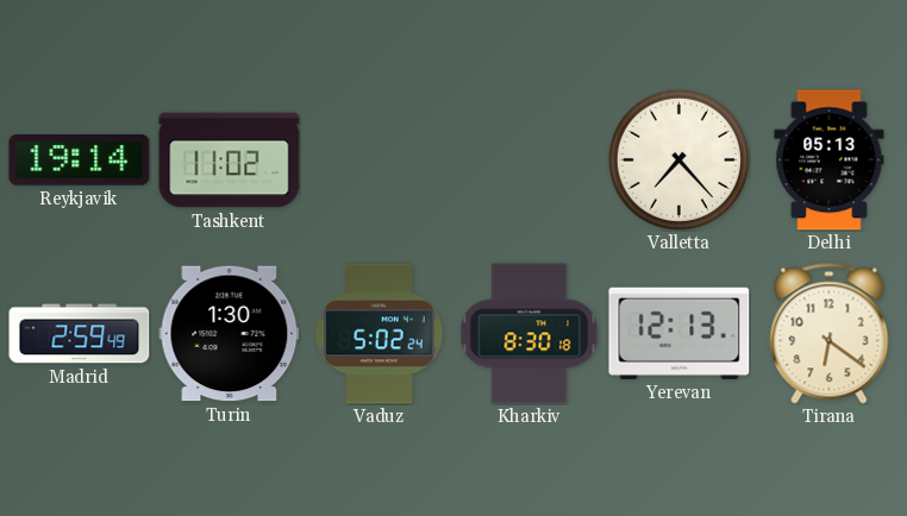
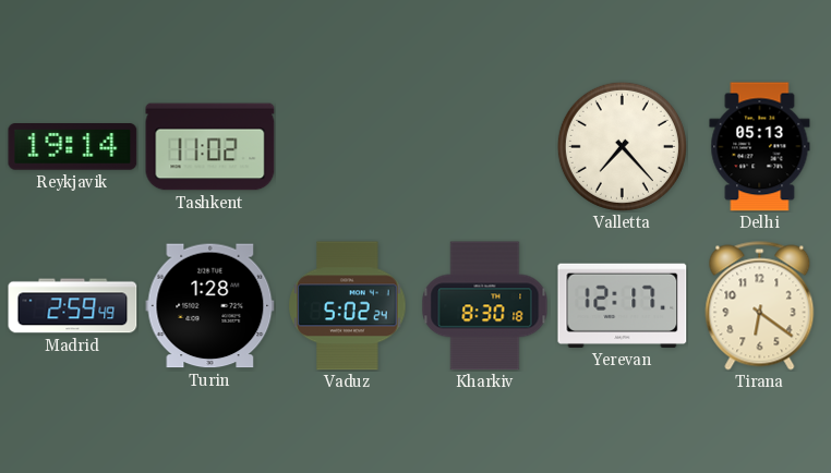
Turin: 1:30 -> 1:28 (210, 306)
Yerevan: 12:13 -> 12:17 (623, 305)
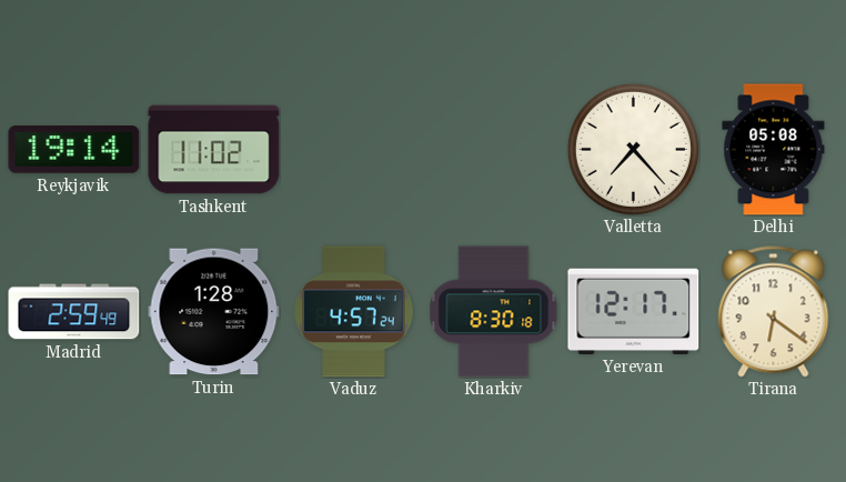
Delhi: 05:13 -> 05:08 (774, 150)
Vaduz: 5:02 -> 4:57 (354, 312)
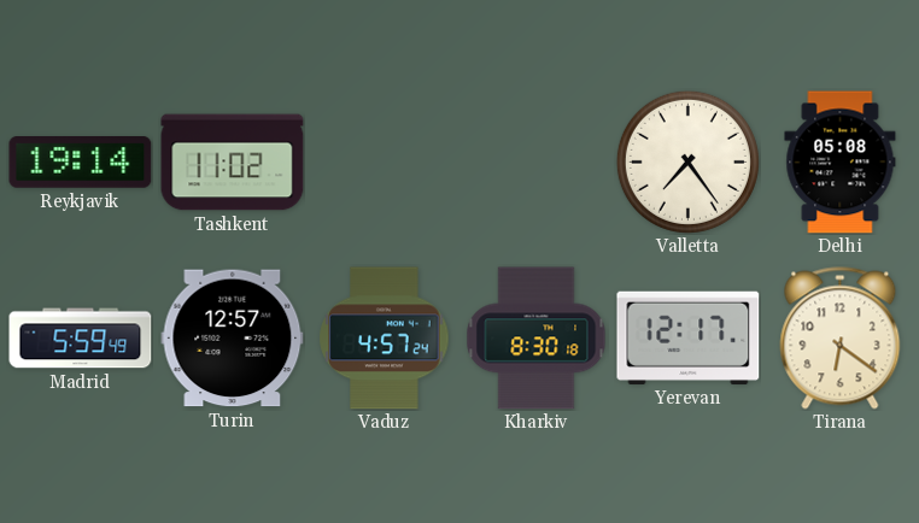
Valletta: 7:23 -> 7:24 (687, 161)
Madrid: 2:59 -> 5:59 (81, 339)
Turin: 1:28 -> 12:57 (233, 339)
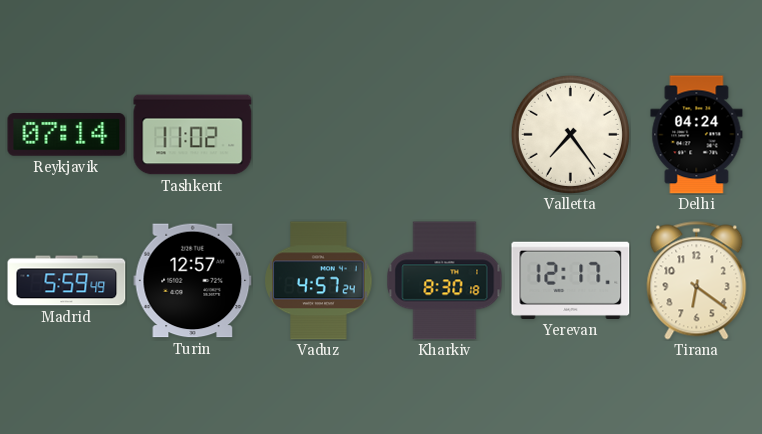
Reykjavik: 19:14 -> 07:14 (67, 135)
Delhi: 05:08 -> 04:24 (697, 135)
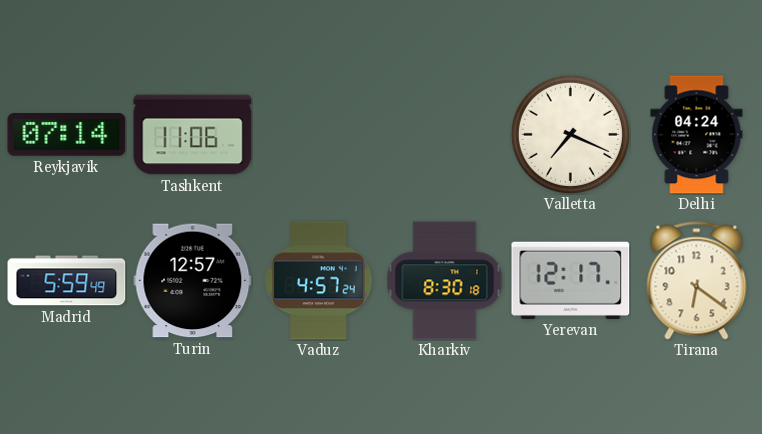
Tashkent: 11:02 -> 11:06 (193, 135)
Valletta: 7:24 -> 7:19 (570, 134)
